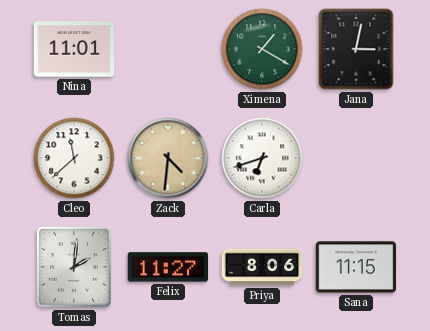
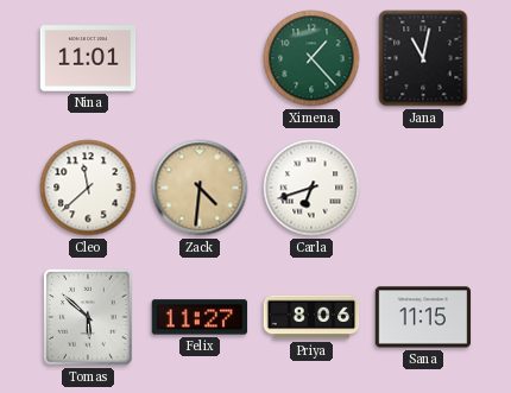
Ximena: 1:20 -> 1:23 (311, 58)
Jana: 3:02 -> 11:02 (423, 58)
Tomas: 2:01 -> 5:52 (89, 317)
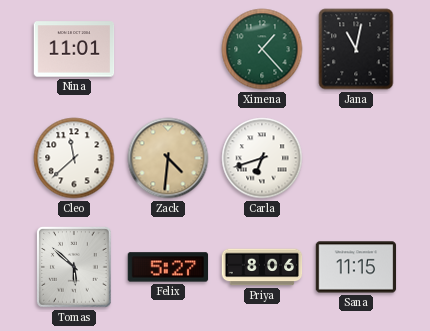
Felix: 11:27 -> 5:27 (168, 267)
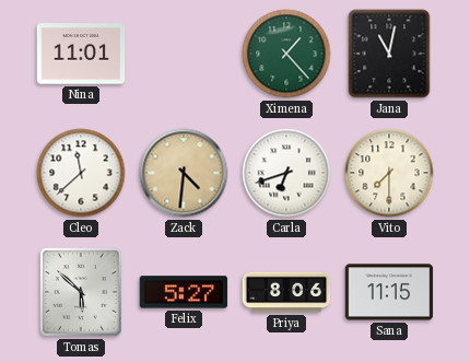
Vito: none -> 7:30 (389, 173)
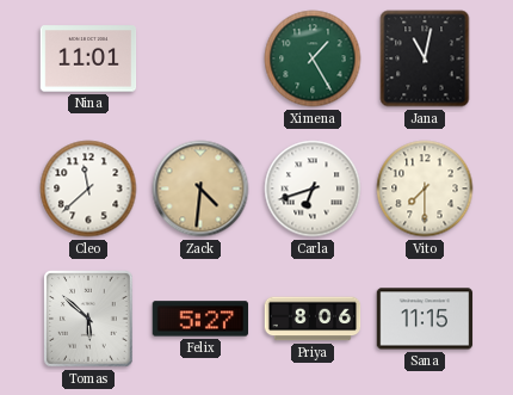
Ximena: 1:23 -> 1:25 (313, 58)
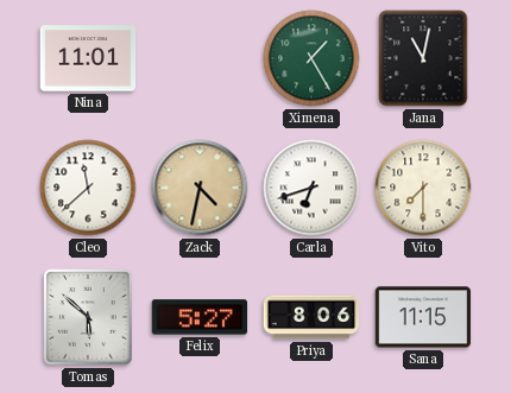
Zack: 4:31 -> 4:32 (200, 188)
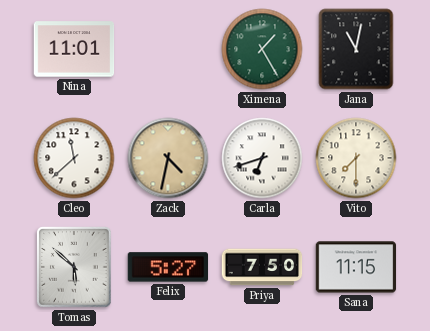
Priya: 8:06 -> 7:50 (262, 267)
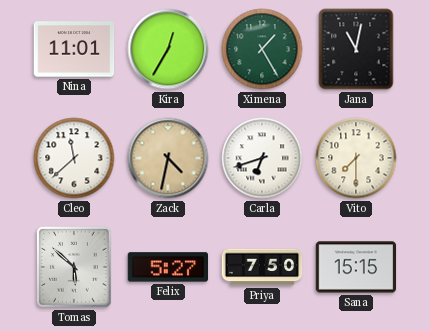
Kira: none -> 12:35 (168, 49)
Sana: 11:15 -> 15:15 (356, 267)
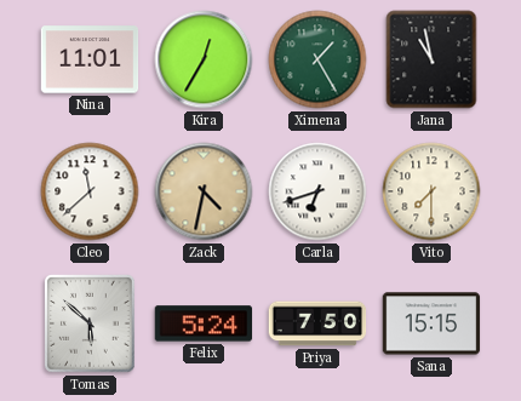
Jana: 11:02 -> 10:58 (431, 59)
Felix: 5:27 -> 5:24 (204, 323)
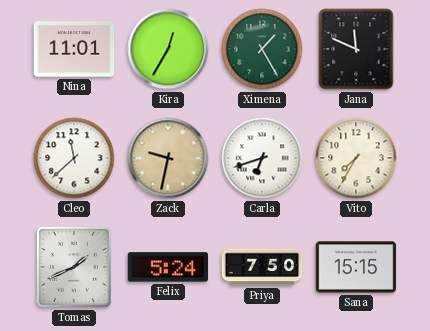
Jana: 10:58 -> 11:49 (356, 49)
Zack: 4:32 -> 9:32 (168, 158)
Vito: 7:30 -> 7:35 (356, 158)
Tomas: 5:52 -> 1:41 (75, 267)
